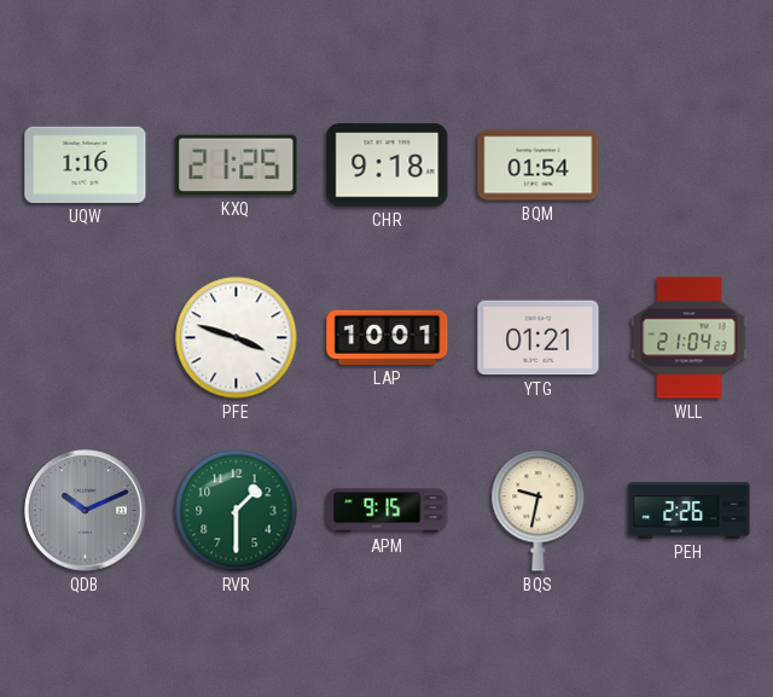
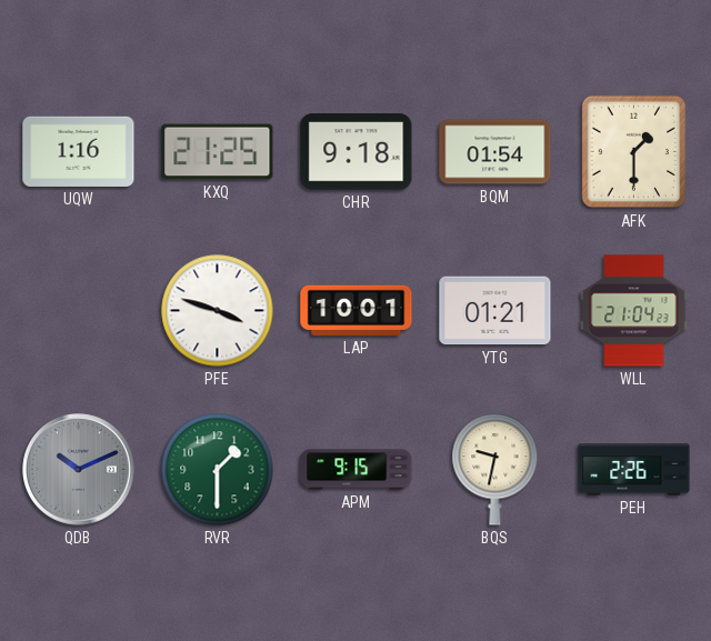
AFK: none -> 1:30 (633, 152)
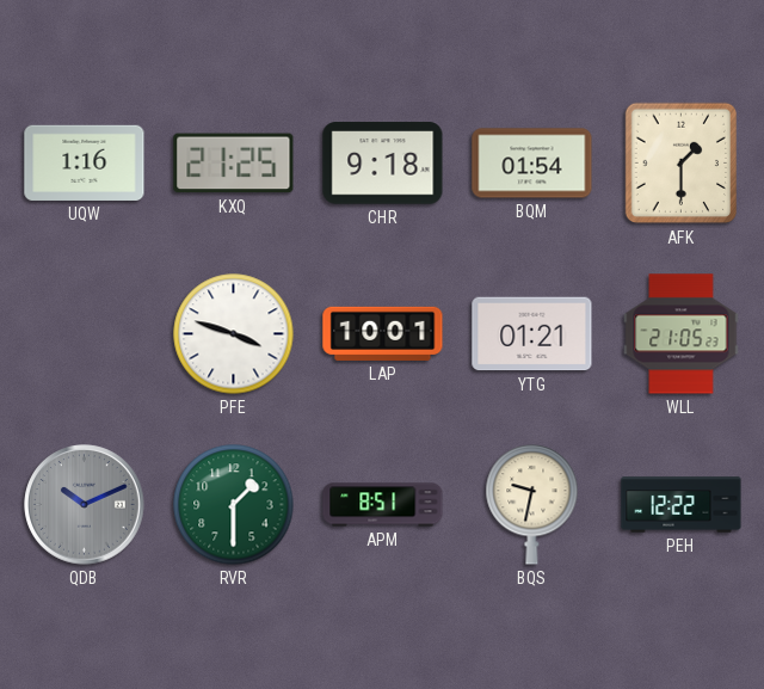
WLL: 21:04 -> 21:05 (682, 334)
APM: 9:15 -> 8:51 (383, 505)
PEH: 2:26 -> 12:22 (682, 505)
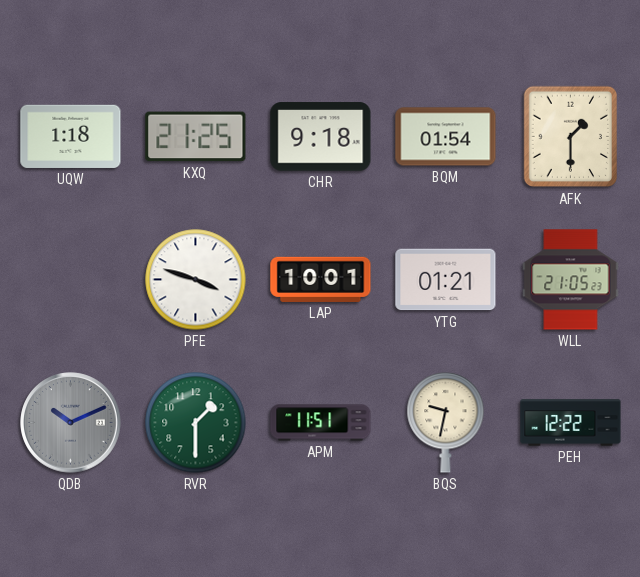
UQW: 1:16 -> 1:18 (71, 136)
APM: 8:51 -> 11:51 (321, 423)
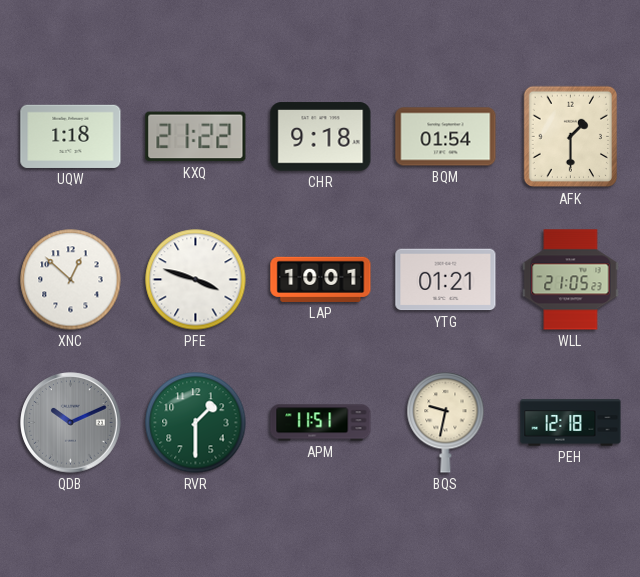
KXQ: 21:25 -> 21:22 (196, 137)
XNC: none -> 12:52 (71, 280)
PEH: 12:22 -> 12:18 (571, 423)
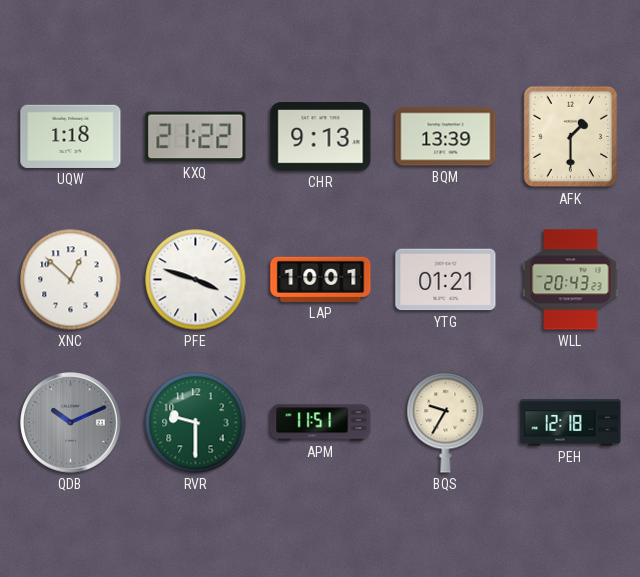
CHR: 9:18 -> 9:13 (321, 137)
BQM: 01:54 -> 13:39 (446, 137)
WLL: 21:05 -> 20:43 (571, 280)
RVR: 1:30 -> 9:30 (196, 423)
BQS: 9:32 -> 9:35 (446, 423)
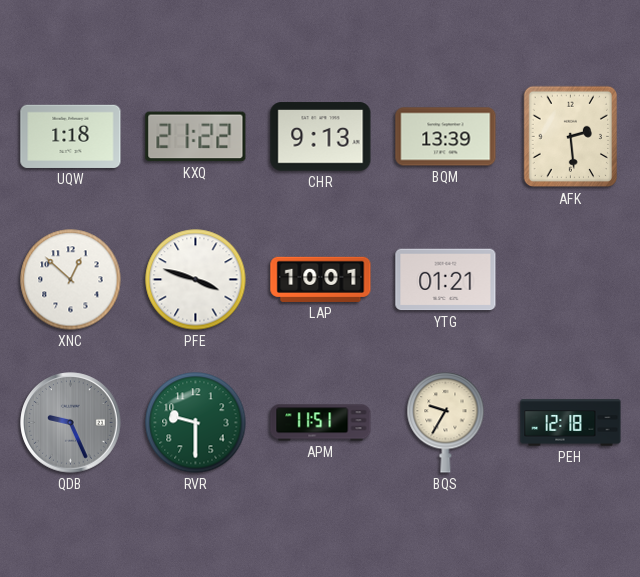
AFK: 1:30 -> 2:29 (570, 137)
WLL: 20:43 -> none (571, 280)
QDB: 10:11 -> 9:26 (71, 423)
